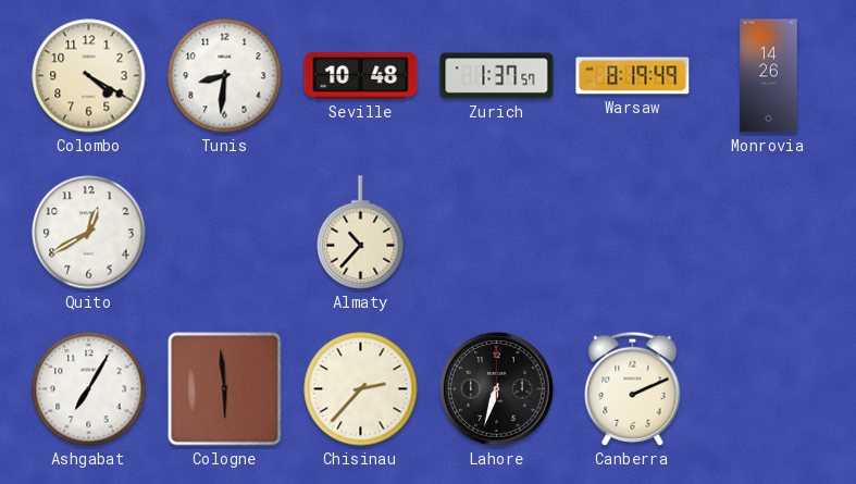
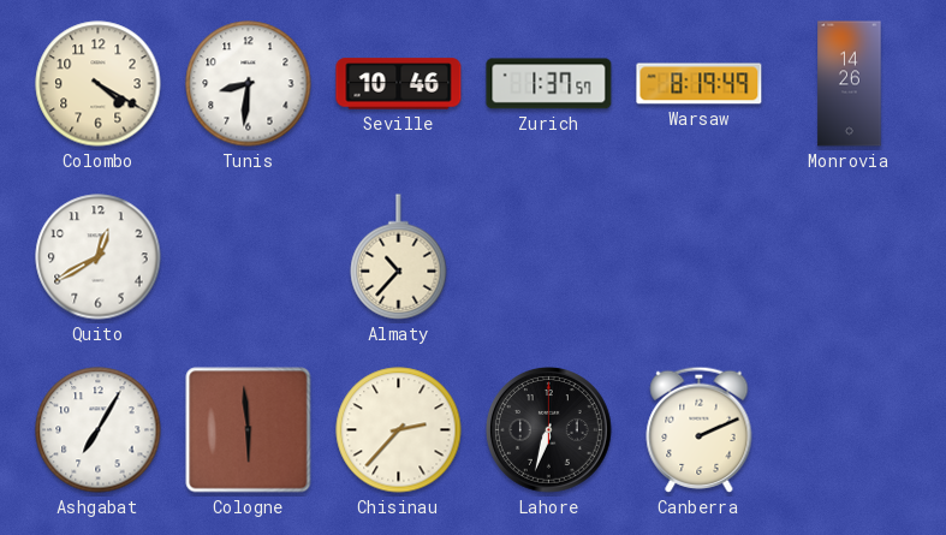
Seville: 10:48 -> 10:46 (399, 84)
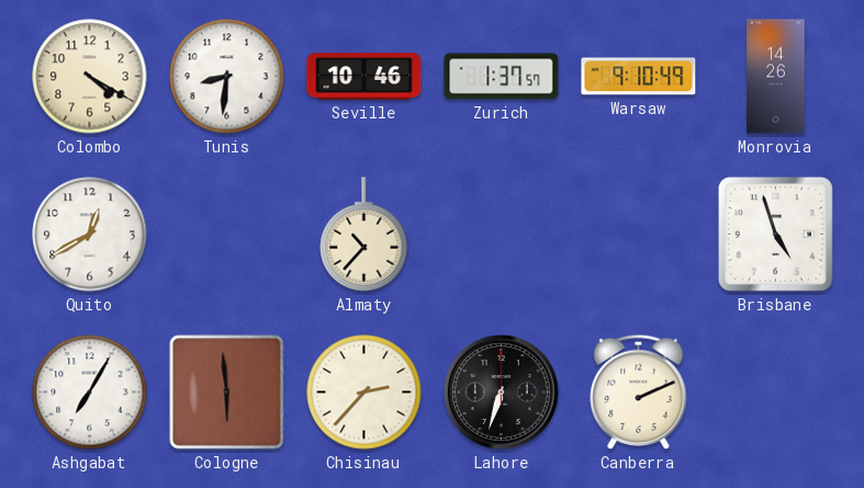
Warsaw: 8:19 -> 9:10 (639, 77)
Brisbane: none -> 4:57 (775, 234)
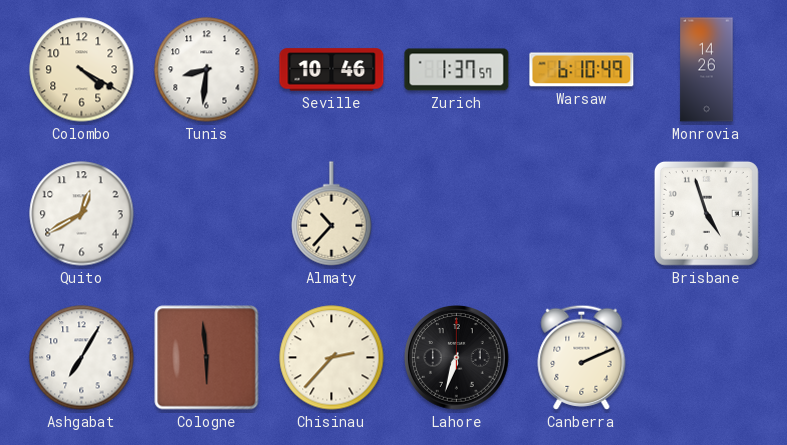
Warsaw: 9:10 -> 6:10 (582, 70)
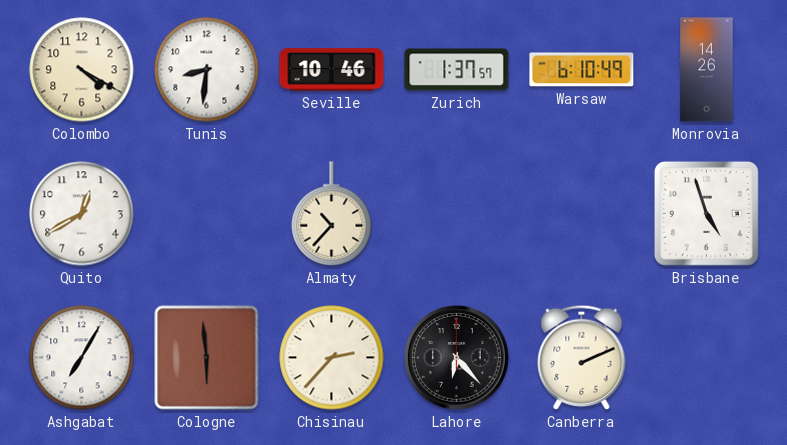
Lahore: 6:33 -> 6:23 (457, 358)
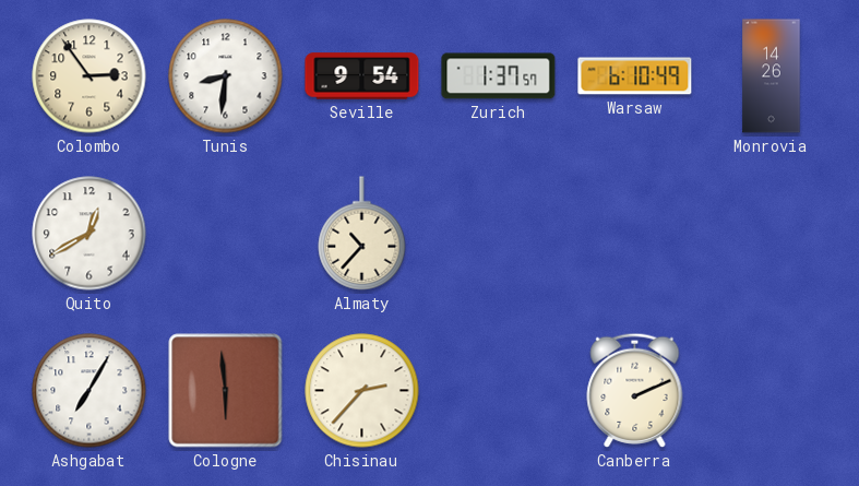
Colombo: 4:20 -> 2:54 (90, 76)
Seville: 10:46 -> 9:54 (362, 76)
Brisbane: 4:57 -> none (706, 213)
Lahore: 6:23 -> none (457, 358)
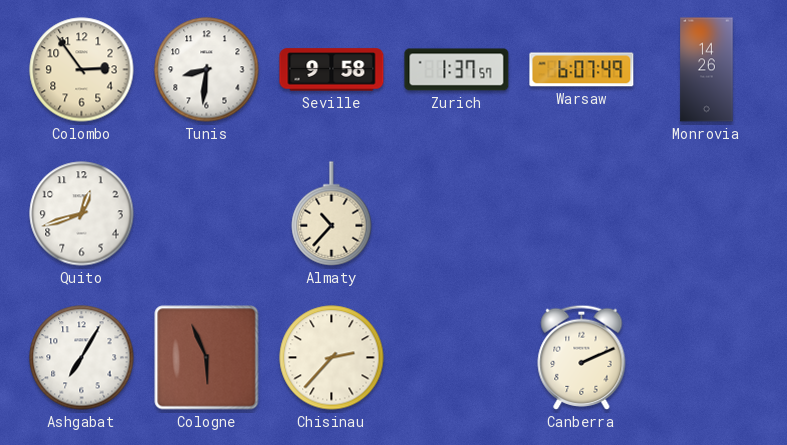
Seville: 9:54 -> 9:58 (332, 70)
Warsaw: 6:10 -> 6:07 (582, 70)
Quito: 12:40 -> 12:42 (82, 214)
Cologne: 5:59 -> 5:56 (207, 358)
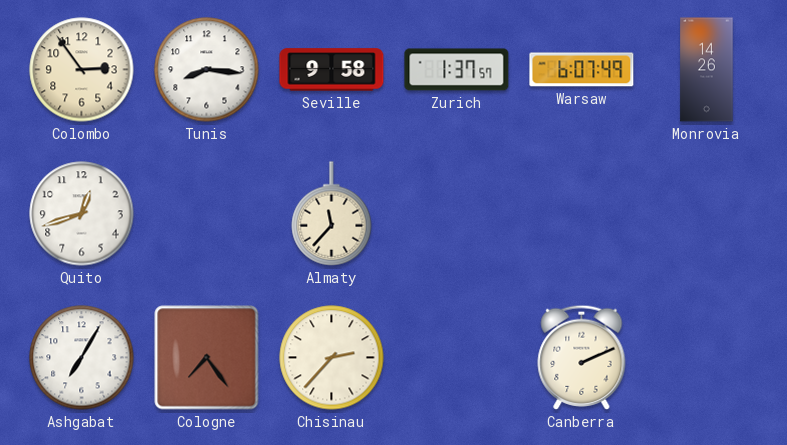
Tunis: 8:31 -> 8:16 (207, 70)
Almaty: 10:37 -> 11:37 (332, 214)
Cologne: 5:56 -> 7:24 (207, 358)
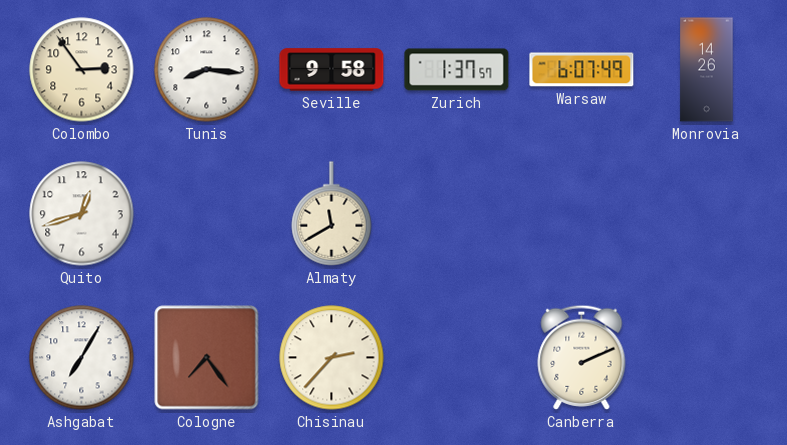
Almaty: 11:37 -> 11:40 (332, 214)
